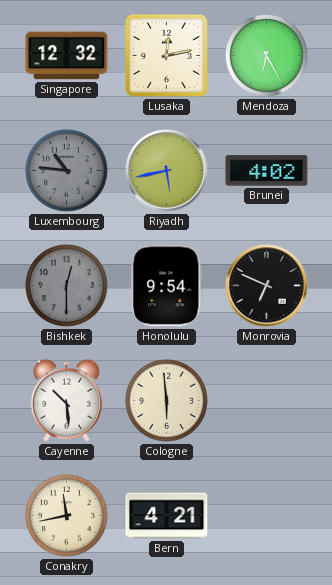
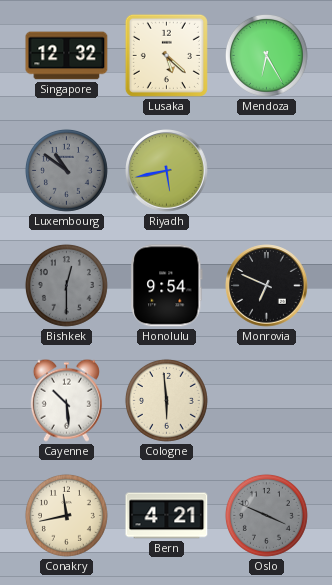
Lusaka: 12:13 -> 5:22 (166, 55)
Luxembourg: 10:46 -> 10:51 (66, 170)
Brunei: 4:02 -> none (267, 171)
Oslo: none -> 3:49 (266, 515)
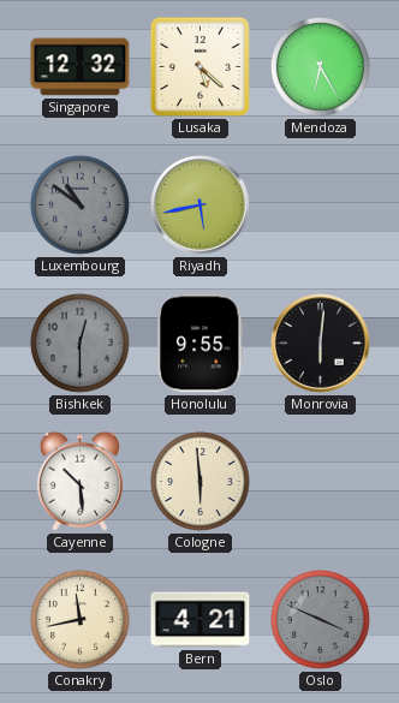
Honolulu: 9:54 -> 9:55 (201, 344)
Monrovia: 6:49 -> 6:01 (321, 344)
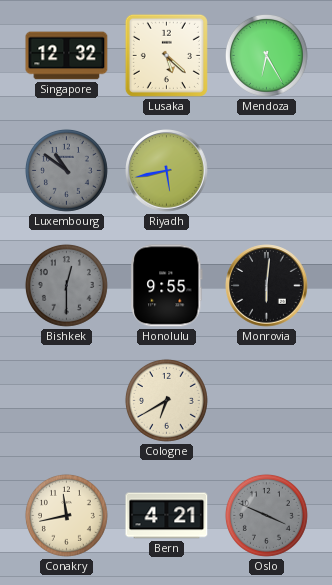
Cayenne: 10:29 -> none (79, 481)
Cologne: 5:59 -> 6:40 (166, 400)
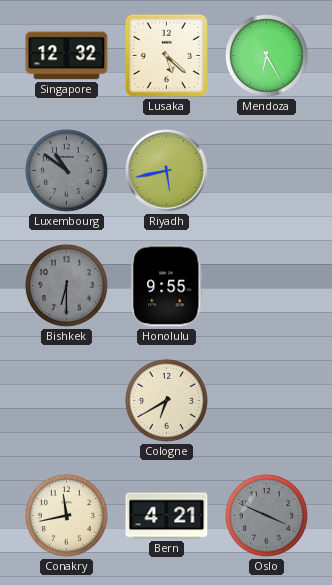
Bishkek: 12:30 -> 6:30 (66, 285)
Monrovia: 6:01 -> none (267, 286)
